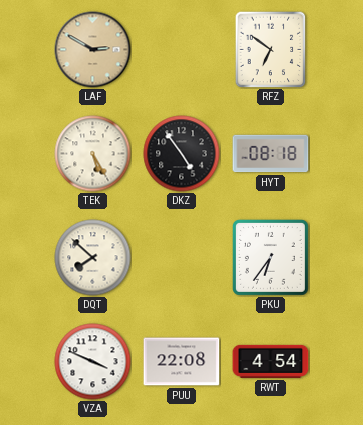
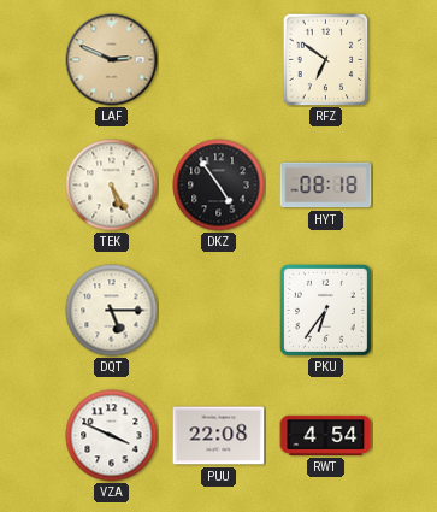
LAF: 2:50 -> 2:49 (112, 60)
DQT: 7:52 -> 5:15 (112, 311)
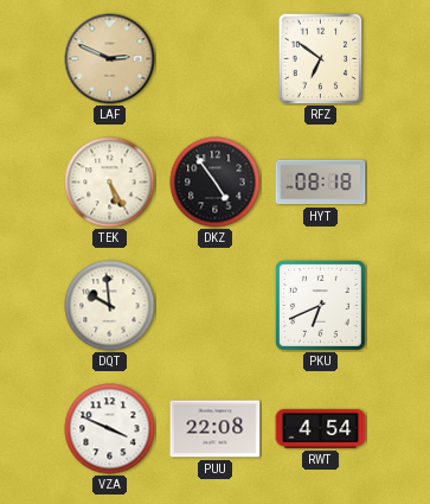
DQT: 5:15 -> 9:59 (110, 306)
PKU: 6:36 -> 6:41 (320, 305)
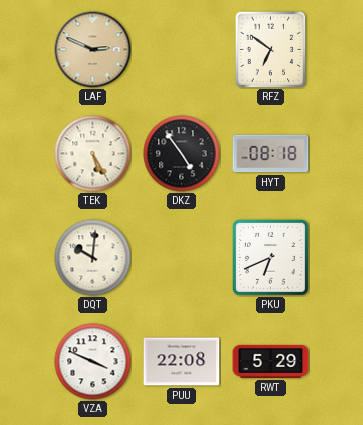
DQT: 9:59 -> 10:01 (93, 258)
RWT: 4:54 -> 5:29 (271, 361)
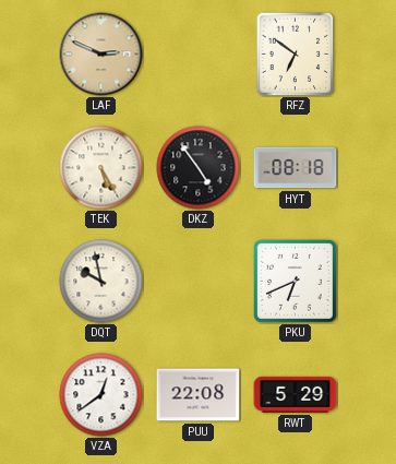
DQT: 10:01 -> 9:58 (101, 282)
VZA: 3:49 -> 12:39 (101, 395)
